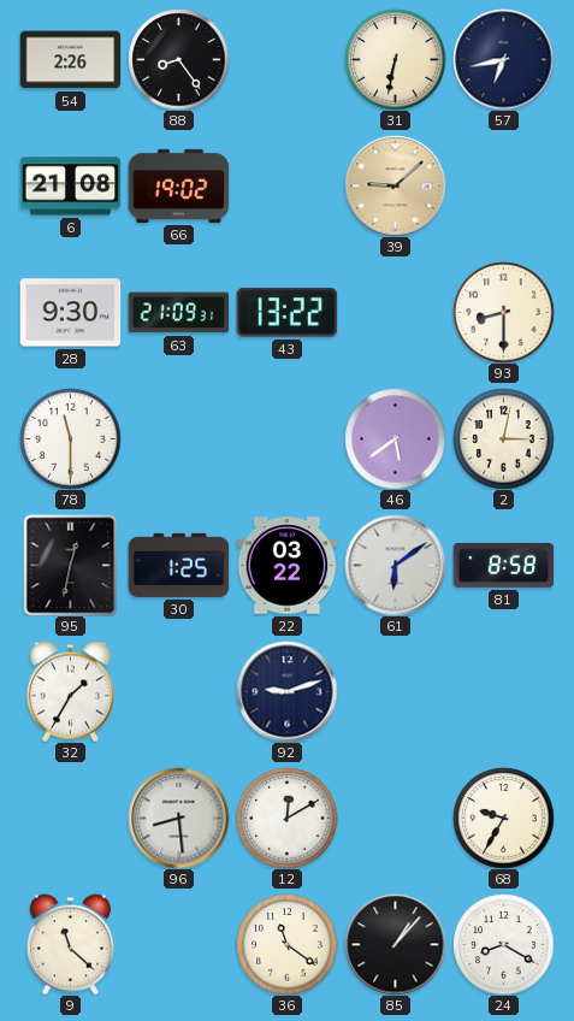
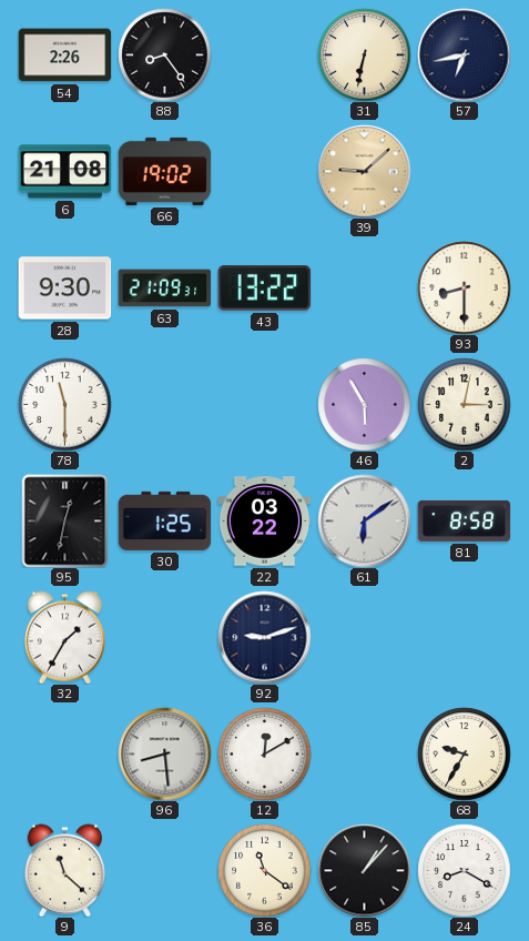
46: 5:39 -> 5:55 (364, 404)
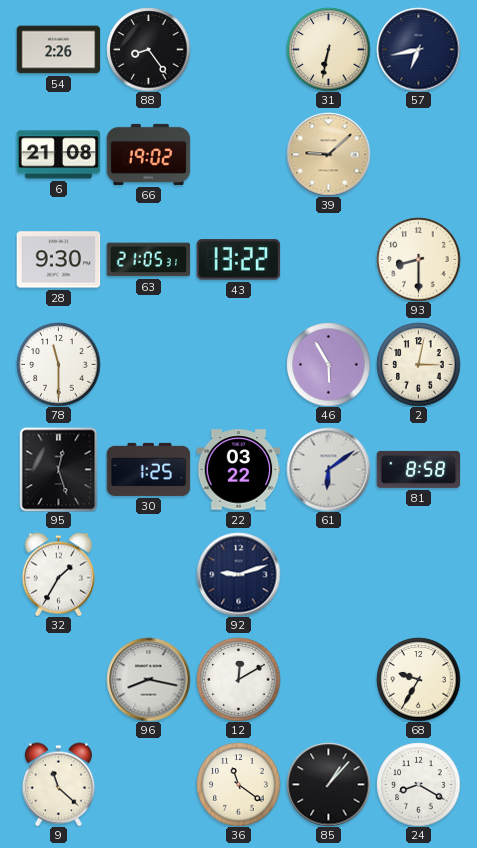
63: 21:09 -> 21:05 (148, 260)
95: 12:32 -> 12:27 (59, 469)
96: 8:29 -> 8:17 (148, 679)
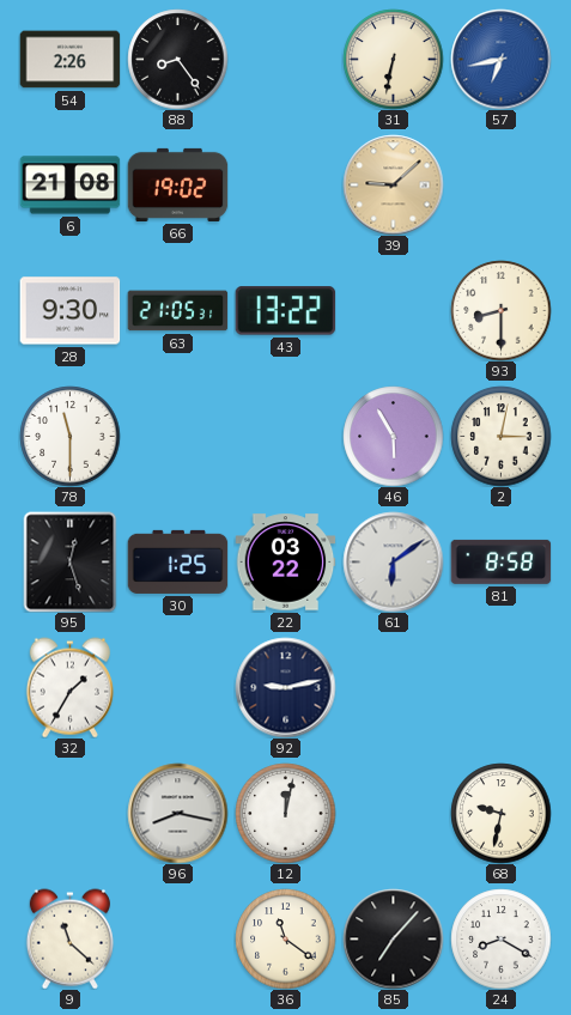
57 dial: navy -> blue (500, 59)
92: 9:12 -> 9:13 (285, 687)
12: 12:10 -> 12:02 (285, 813)
68: 9:35 -> 9:32 (500, 813)
85: 1:07 -> 7:07 (393, 938)
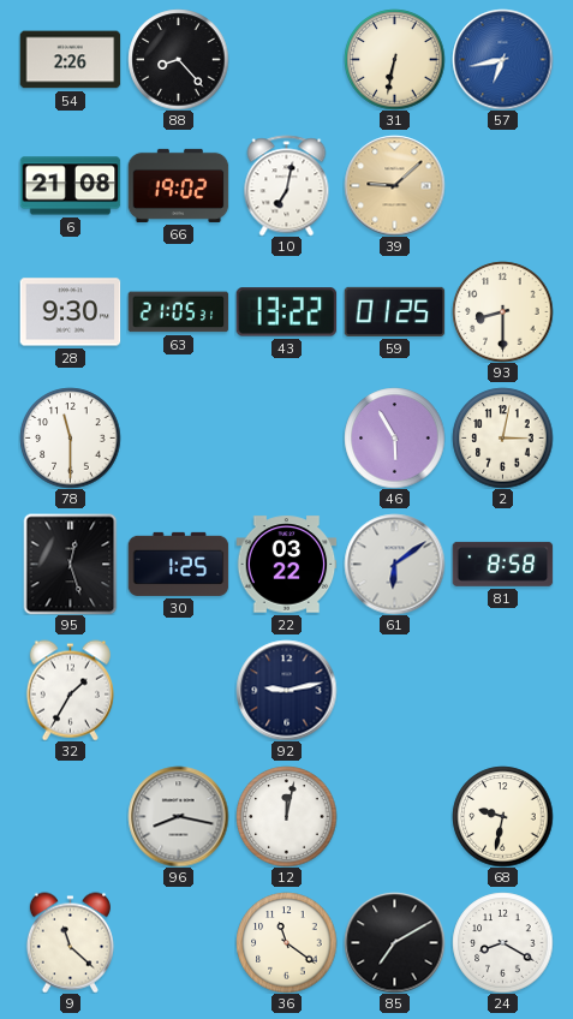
88: 8:24 -> 8:23 (178, 59)
10: none -> 7:02 (287, 185)
59: none -> 01:25 (394, 311)
85: 7:07 -> 7:10 (394, 942)
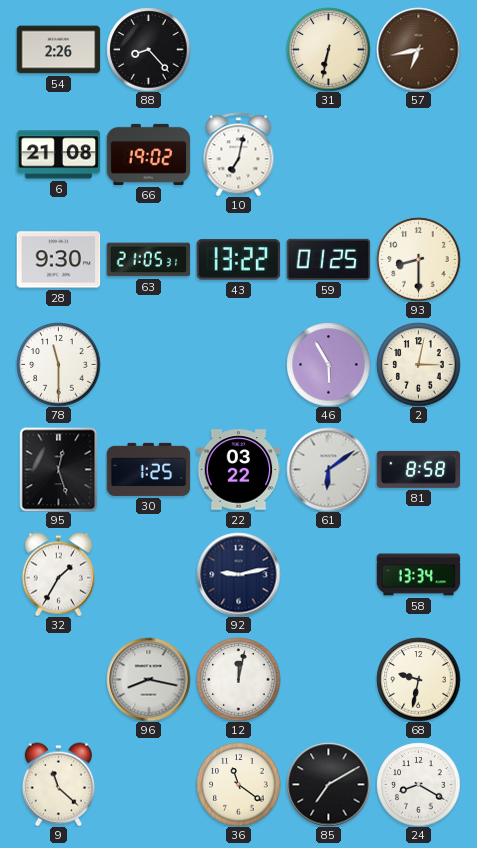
57 dial: blue -> brown (418, 49)
39: 9:08 -> none (394, 185)
58: none -> 13:34 (418, 575)
